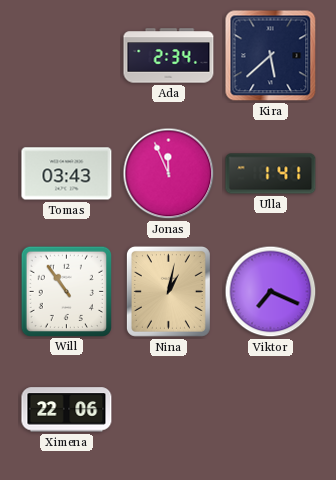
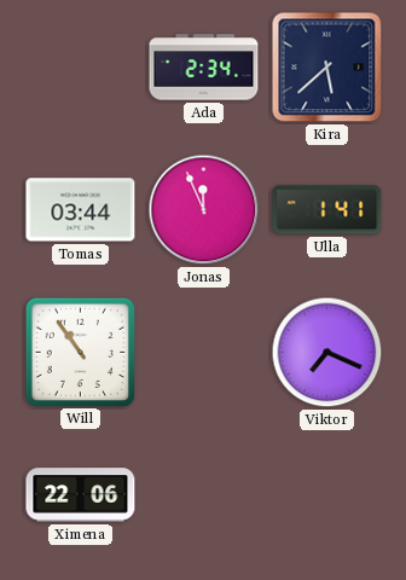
Tomas: 03:43 -> 03:44 (81, 210)
Nina: 1:02 -> none (168, 291)
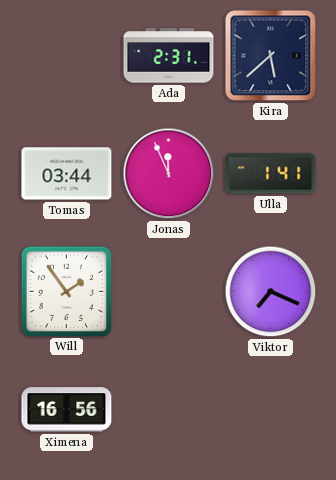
Ada: 2:34 -> 2:31 (169, 56)
Will: 10:54 -> 1:54 (66, 291)
Ximena: 22:06 -> 16:56 (67, 410)
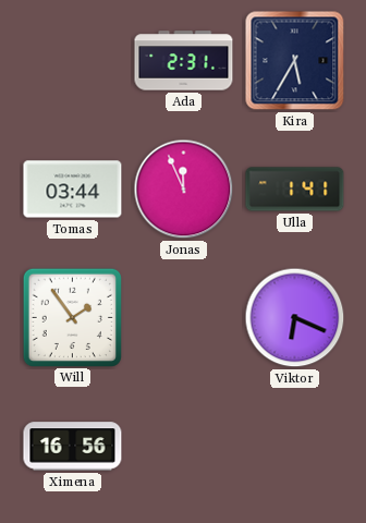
Kira: 5:38 -> 5:35 (295, 61)
Viktor: 7:19 -> 6:19 (295, 318)
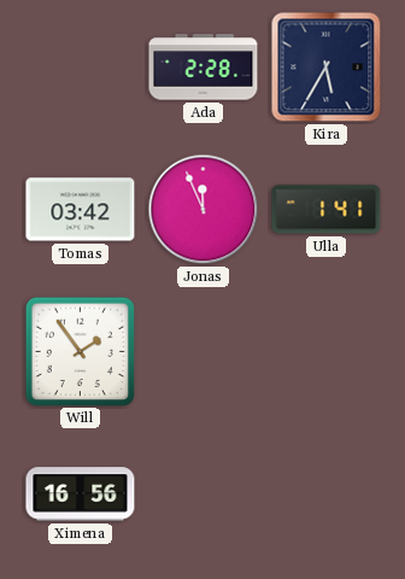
Ada: 2:31 -> 2:28 (204, 68)
Tomas: 03:44 -> 03:42 (81, 210)
Viktor: 6:19 -> none (295, 318)
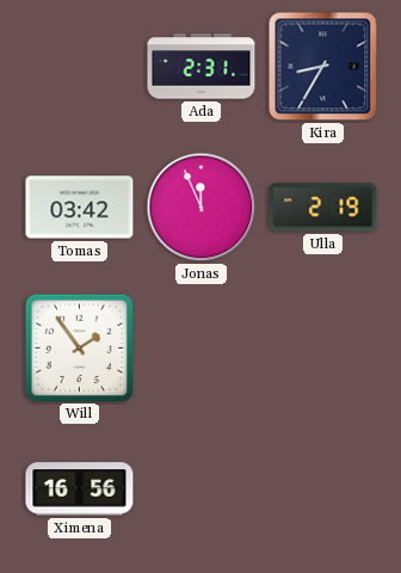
Ada: 2:28 -> 2:31 (202, 67)
Kira: 5:35 -> 8:35 (323, 67)
Ulla: 1:41 -> 2:19 (323, 208)
